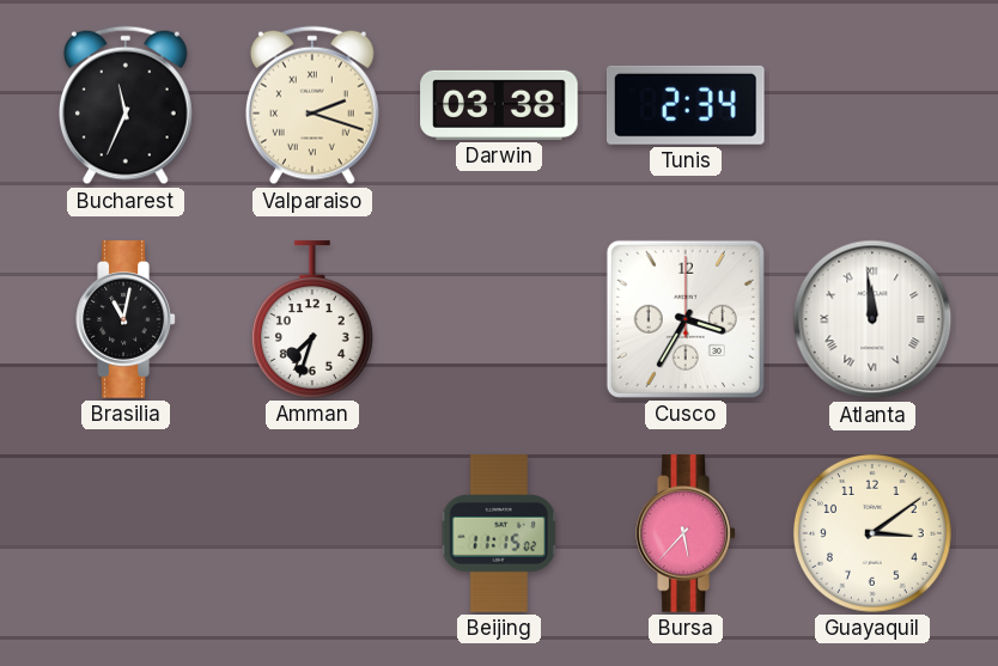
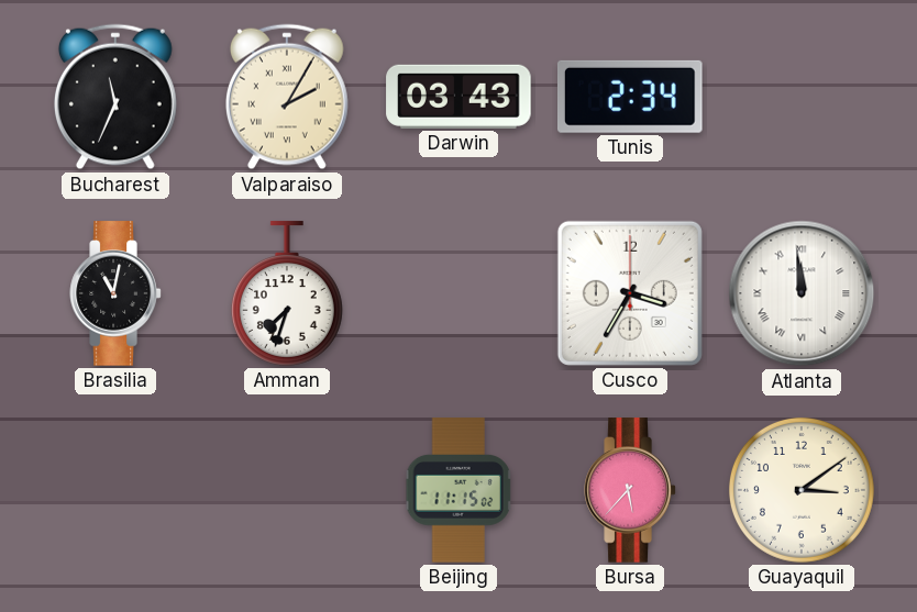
Valparaiso: 2:18 -> 2:05 (287, 97)
Darwin: 03:38 -> 03:43 (458, 97)
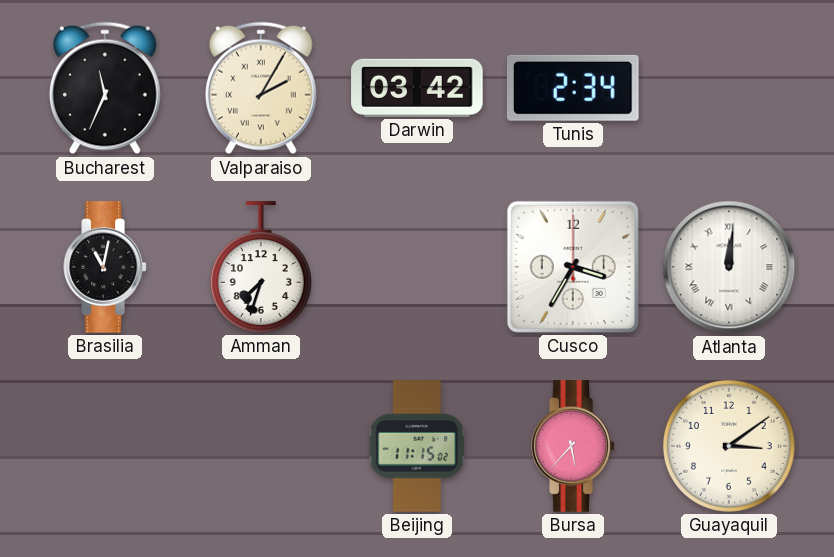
Darwin: 03:43 -> 03:42 (417, 88)
Atlanta: 11:59 -> 12:01 (729, 267)
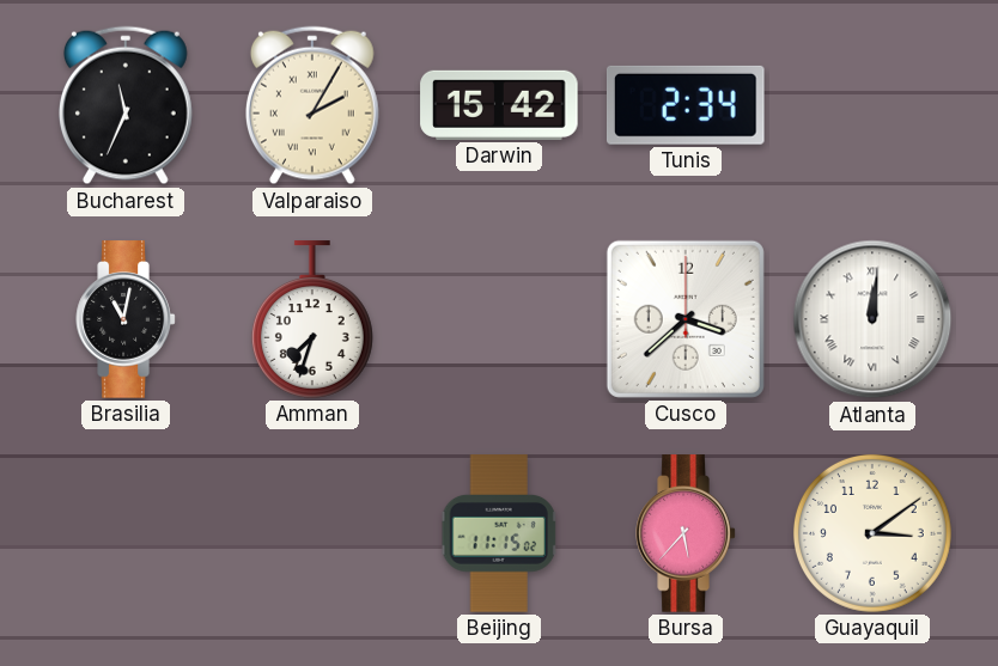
Darwin: 03:42 -> 15:42 (499, 105)
Cusco: 3:35 -> 3:38 (686, 319)
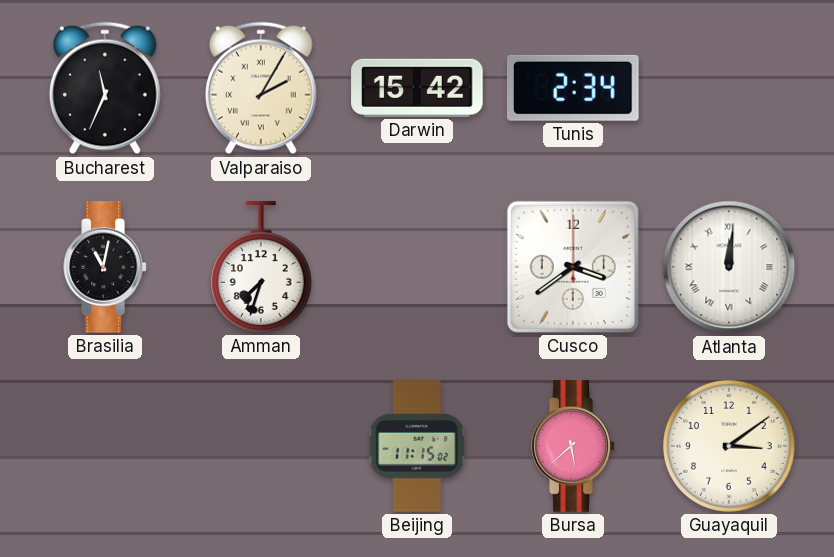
Cusco: 3:38 -> 3:39 (573, 267)
Bursa: 5:37 -> 5:38 (573, 446)
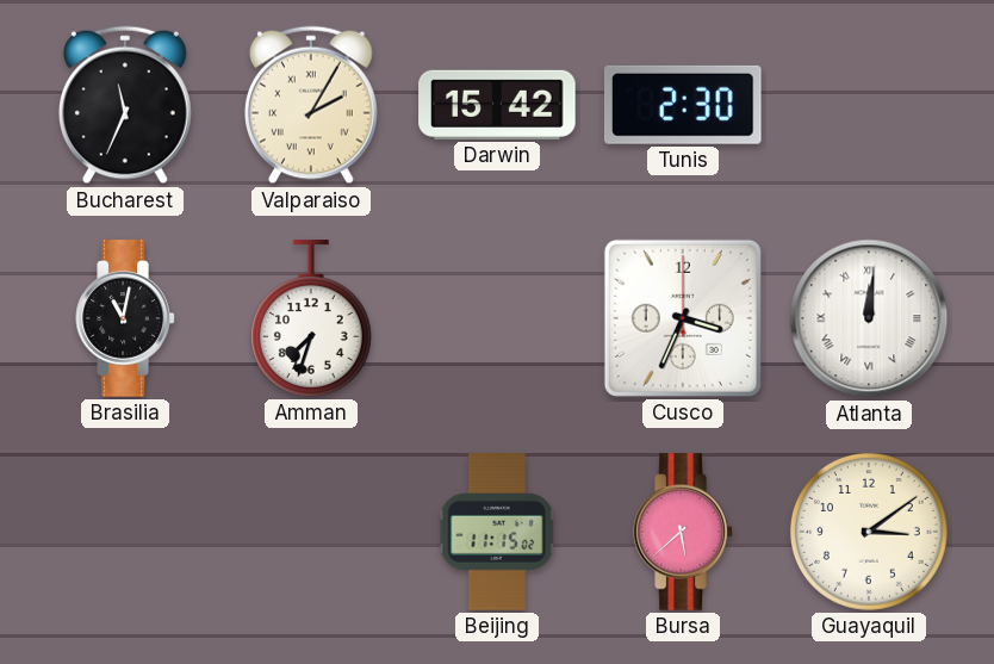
Tunis: 2:34 -> 2:30 (683, 105)
Cusco: 3:39 -> 3:34 (683, 318)
